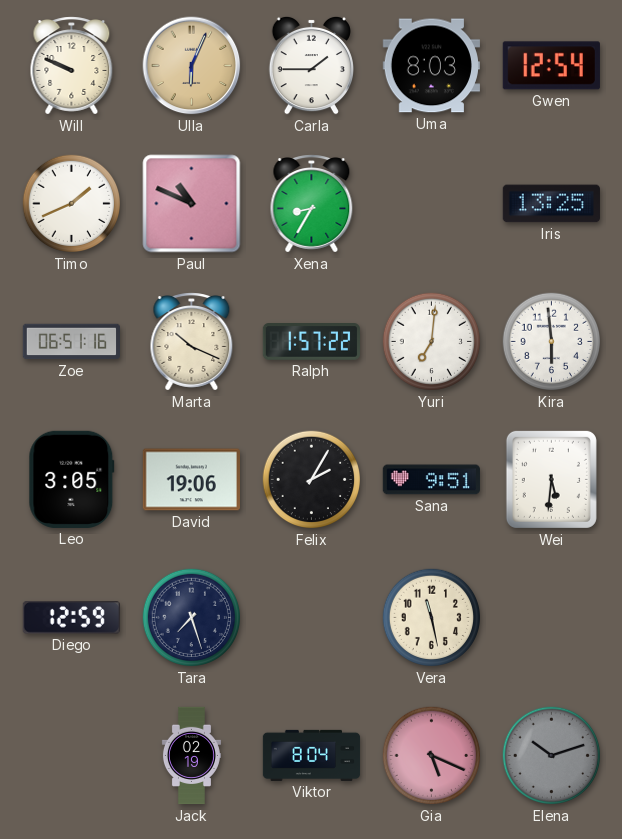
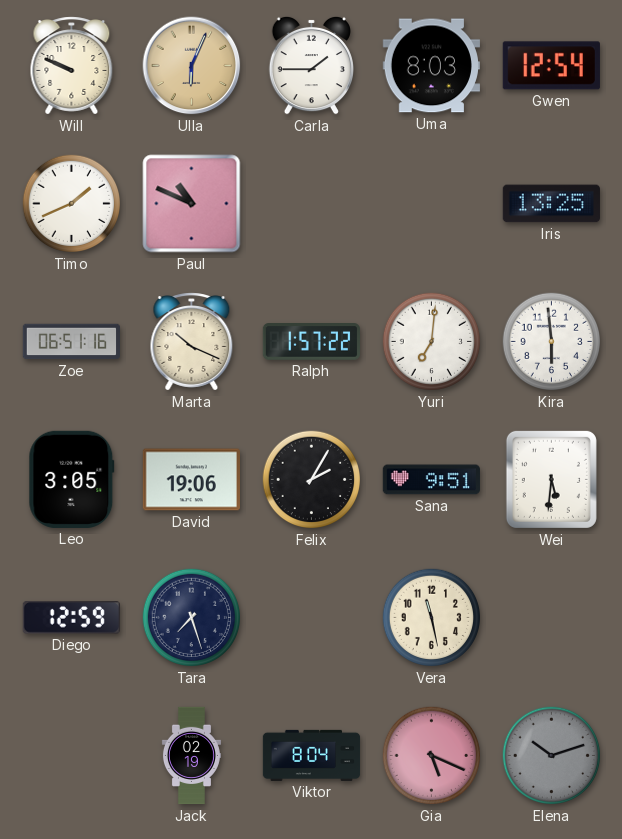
Xena: 8:35 -> none (312, 204)
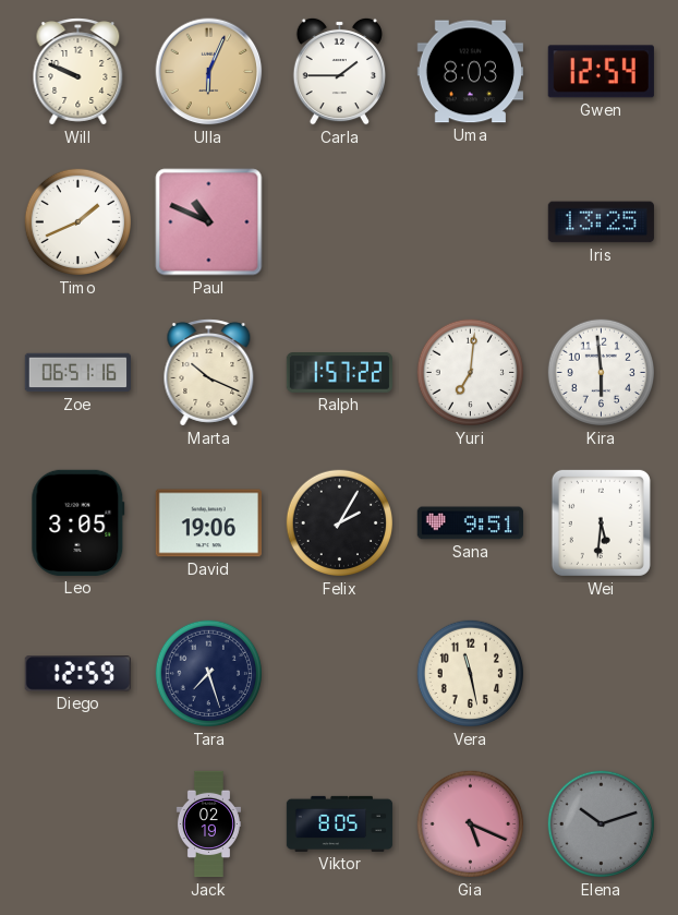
Viktor: 8:04 -> 8:05 (340, 823)
